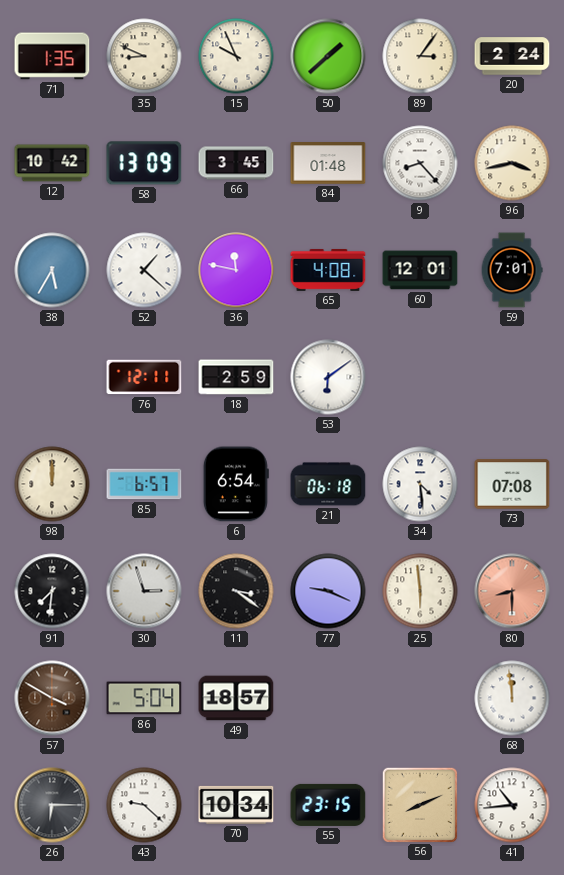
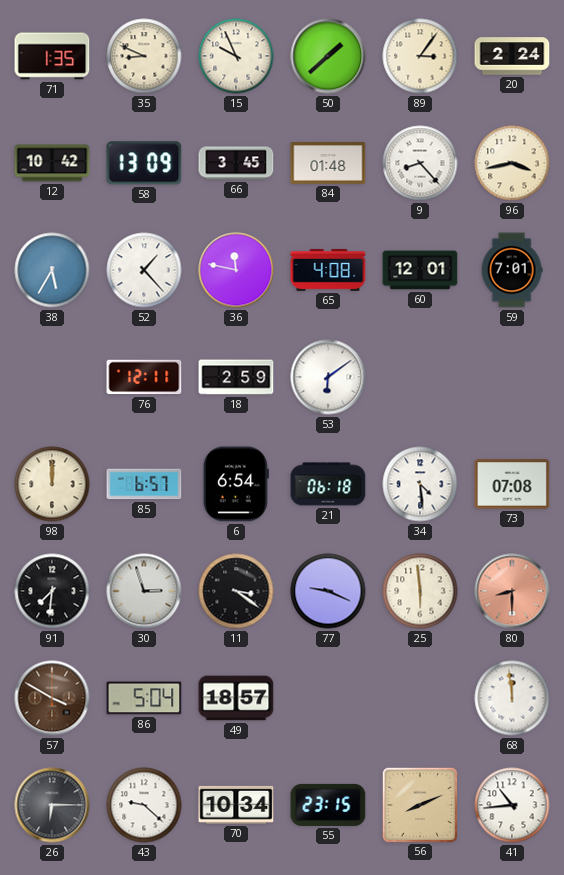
52: 1:22 -> 1:23 (144, 270)
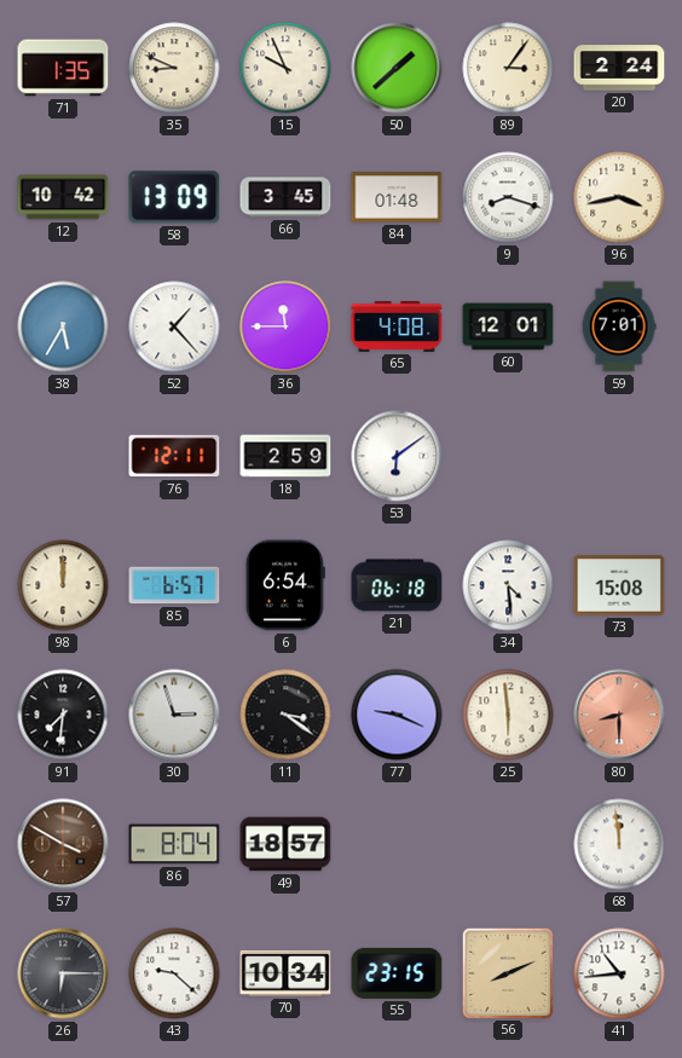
9: 8:23 -> 8:18 (508, 197)
36: 11:47 -> 11:45 (285, 326)
73: 07:08 -> 15:08 (619, 585)
86: 5:04 -> 8:04 (174, 844)
